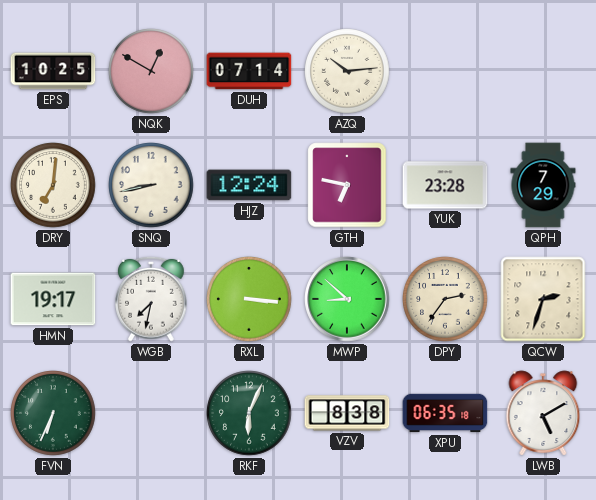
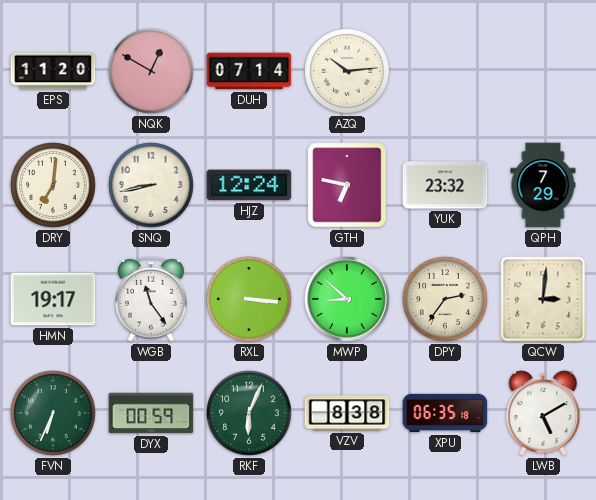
EPS: 10:25 -> 11:20 (53, 71)
YUK: 23:28 -> 23:32 (445, 185)
WGB: 7:32 -> 11:24 (151, 299)
QCW: 2:33 -> 3:01 (543, 299)
DYX: none -> 00:59 (151, 413)
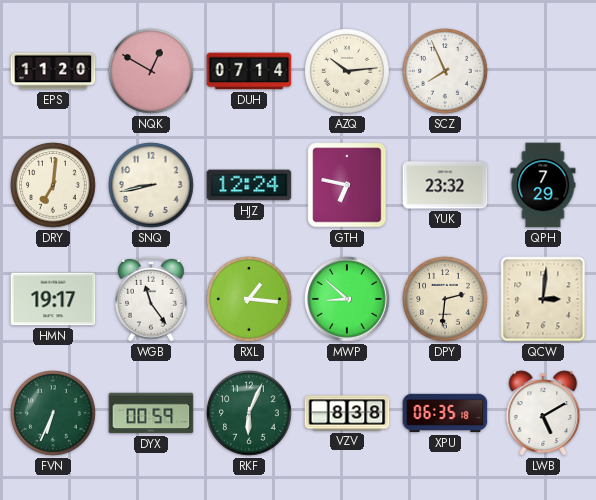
SCZ: none -> 7:56 (445, 71)
RXL: 3:16 -> 1:16 (249, 299)
DPY: 2:36 -> 2:31 (445, 299)
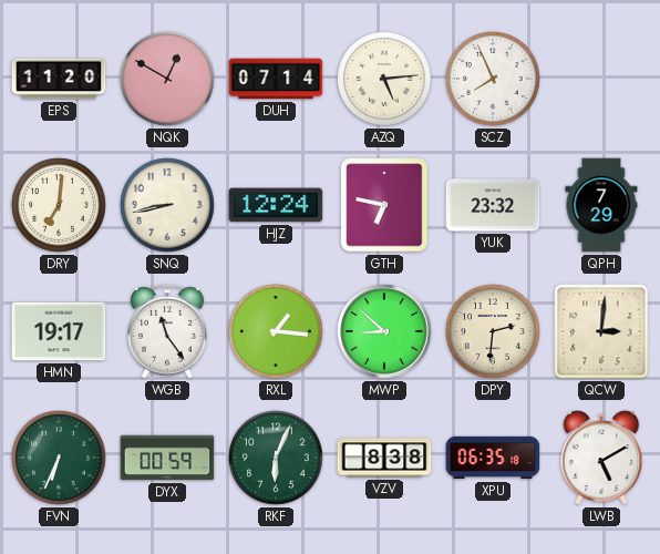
AZQ: 10:14 -> 5:14 (384, 79)
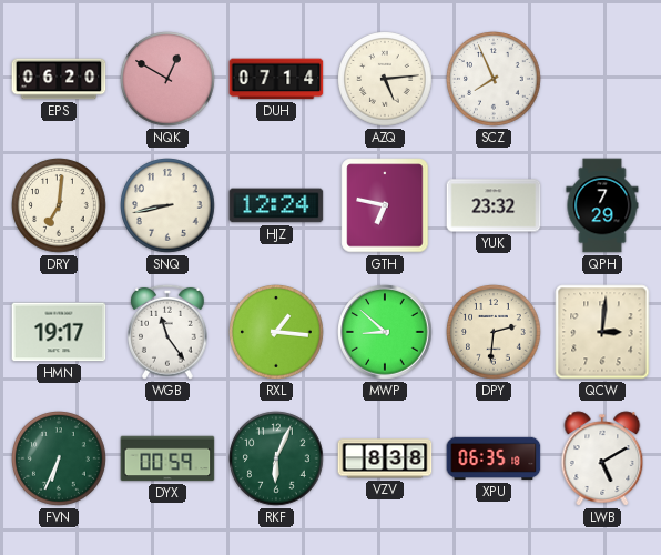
EPS: 11:20 -> 06:20 (59, 79)
